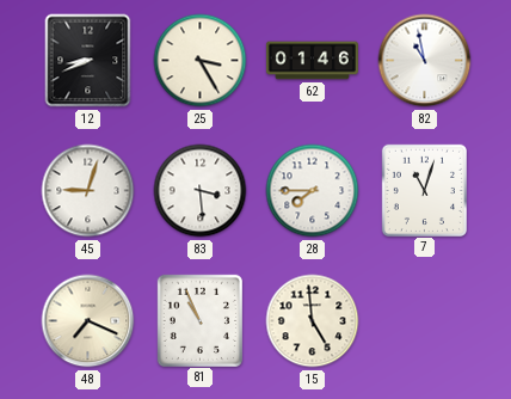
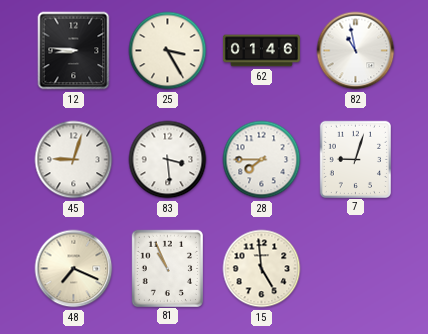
12: 8:41 -> 8:46 (74, 51)
7: 11:03 -> 9:03 (355, 159)
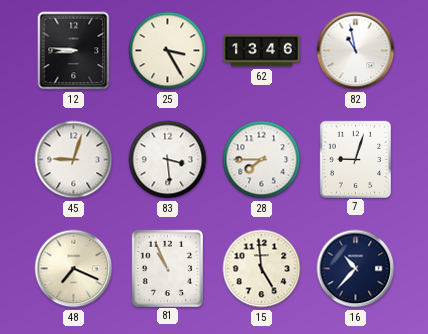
62: 01:46 -> 13:46 (261, 51)
16: none -> 10:37 (356, 269)
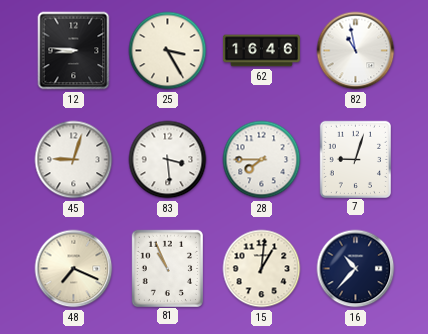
62: 13:46 -> 16:46 (261, 51)
15: 4:59 -> 1:01 (262, 269)
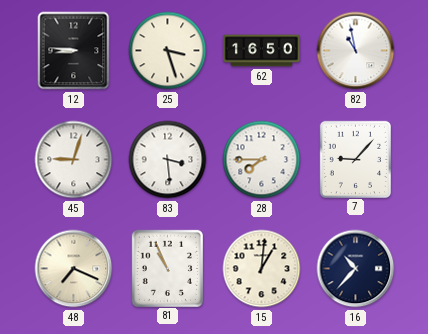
25: 3:25 -> 3:27 (168, 51)
62: 16:46 -> 16:50 (261, 51)
7: 9:03 -> 9:07 (355, 159)
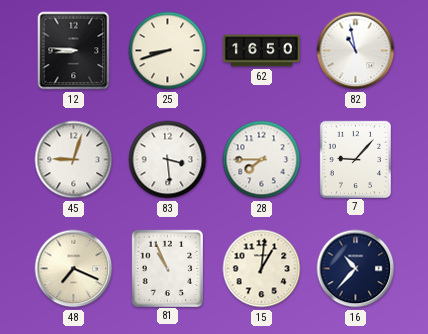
25: 3:27 -> 8:42 (168, 51)
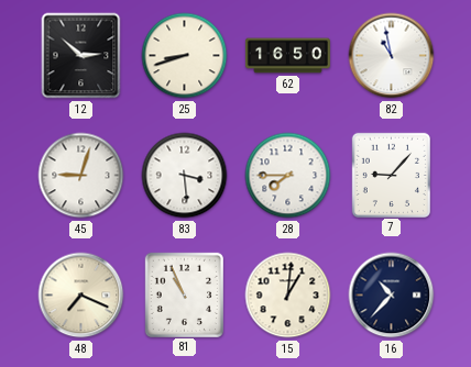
12: 8:46 -> 2:52 (81, 56)
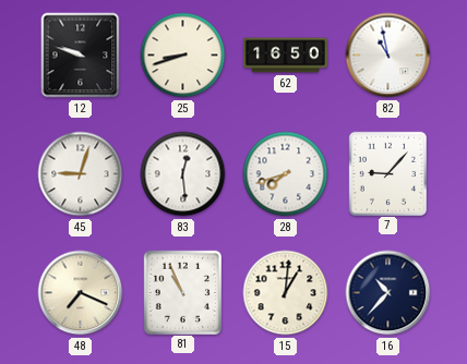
12: 2:52 -> 9:48 (81, 56)
83: 3:29 -> 12:29 (183, 174)
28: 7:45 -> 7:42 (286, 174)
